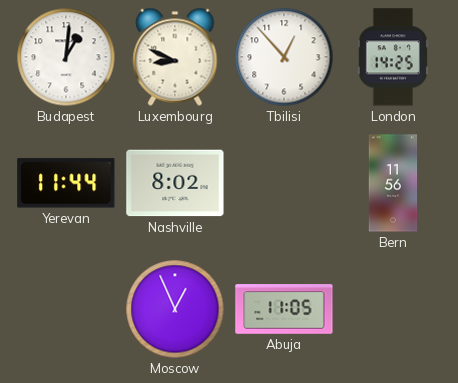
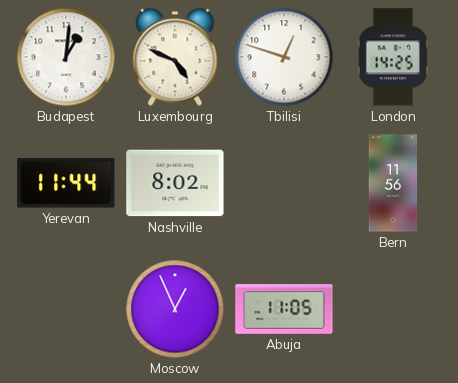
Luxembourg: 8:49 -> 4:49 (175, 57)
Tbilisi: 12:53 -> 12:48 (284, 57)
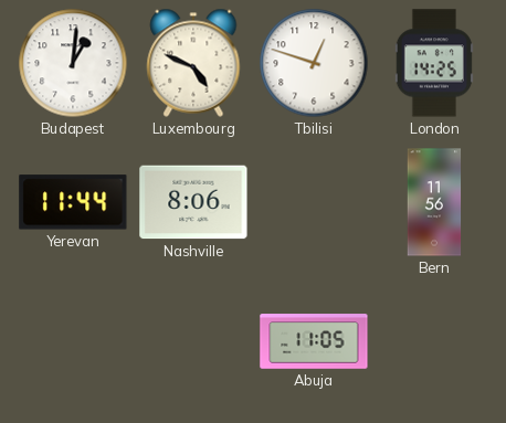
Nashville: 8:02 -> 8:06 (193, 202)
Moscow: 12:56 -> none (175, 309)
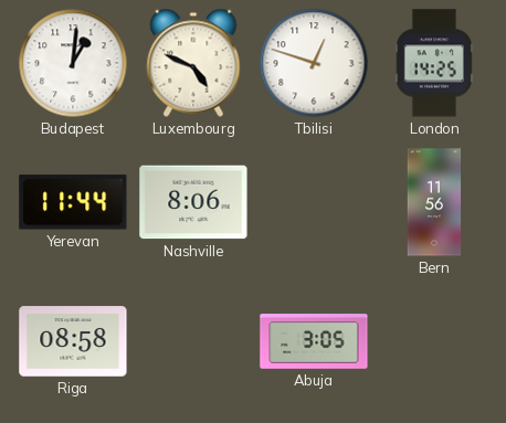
Riga: none -> 08:58 (73, 341)
Abuja: 11:05 -> 3:05 (314, 341)
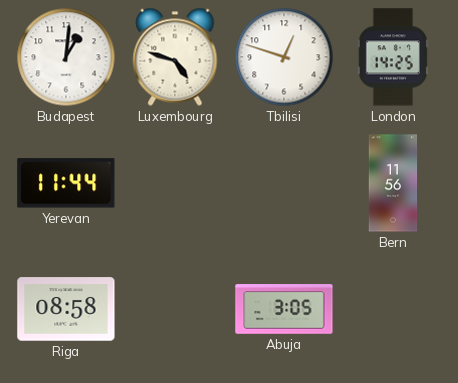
Luxembourg: 4:49 -> 4:48 (175, 57)
Nashville: 8:06 -> none (193, 202)
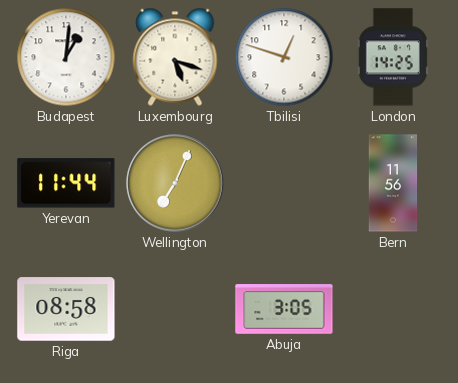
Luxembourg: 4:48 -> 5:18 (175, 57)
Wellington: none -> 7:04 (175, 183)
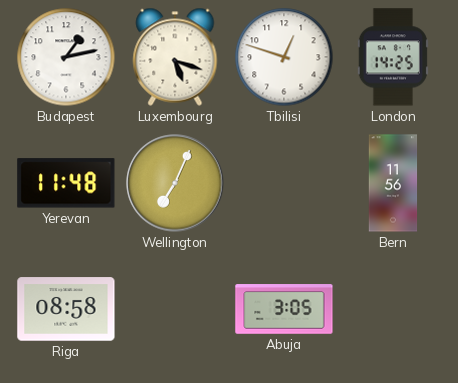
Budapest: 1:01 -> 1:13 (66, 57)
Yerevan: 11:44 -> 11:48 (66, 183)
